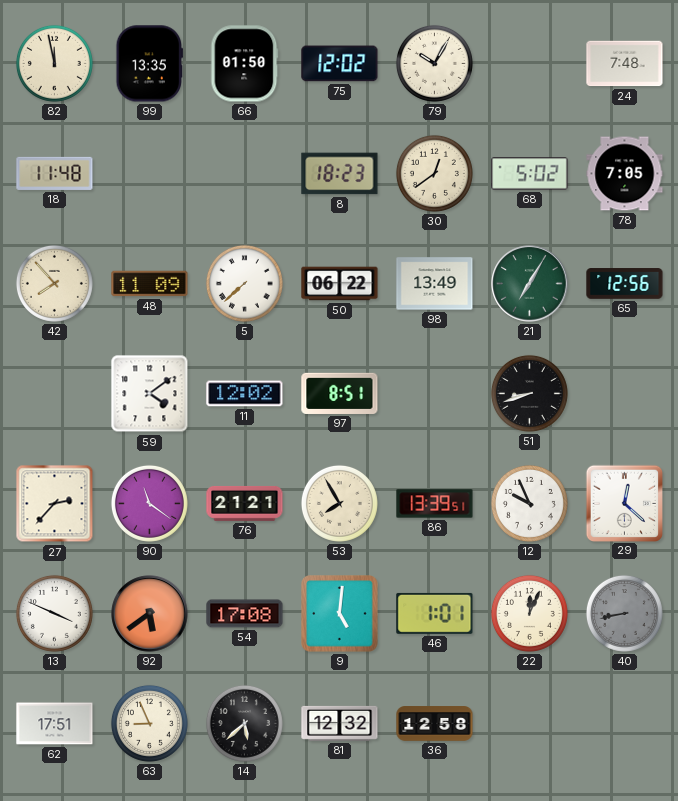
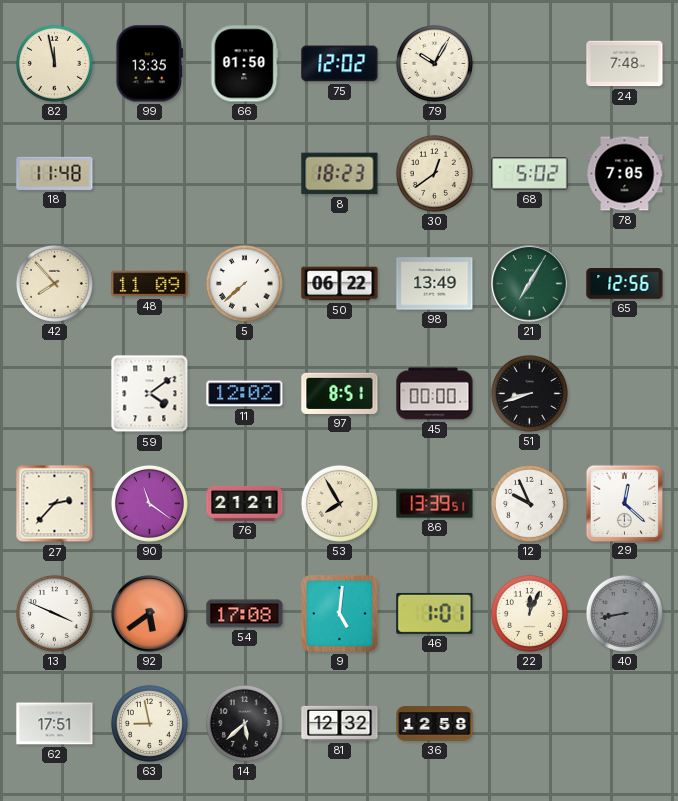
45: none -> 00:00 (435, 394)
63: 8:56 -> 8:58 (149, 723)
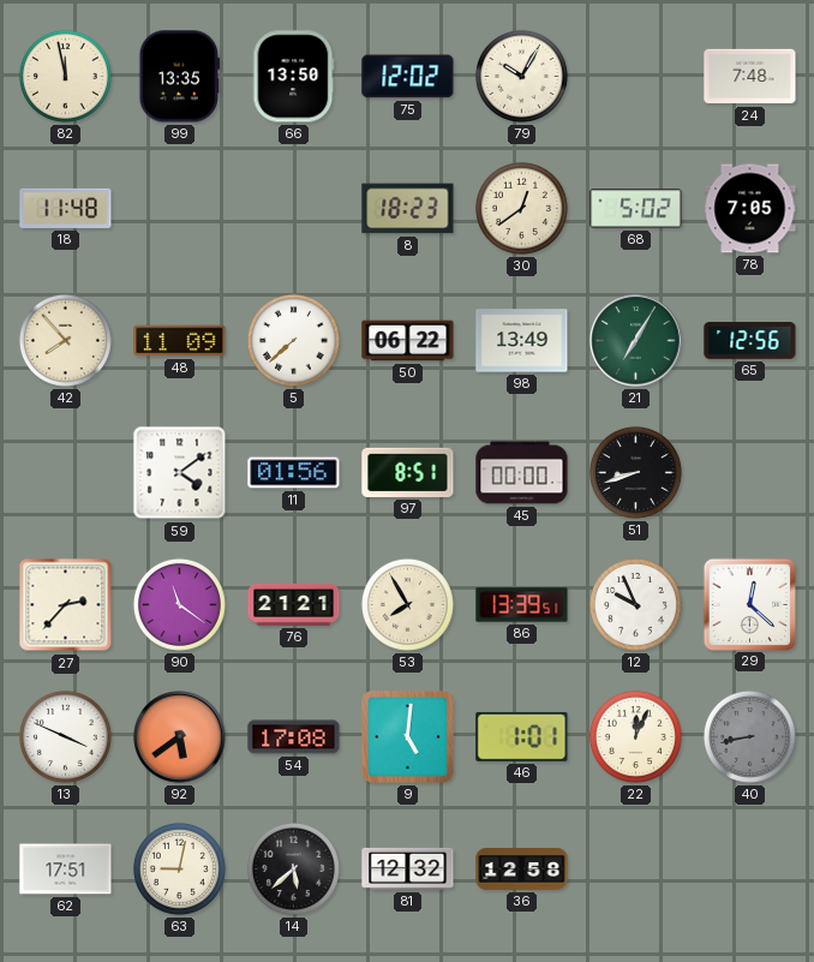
66: 01:50 -> 13:50 (294, 77)
11: 12:02 -> 01:56 (294, 473)
63: 8:58 -> 9:02 (179, 868)
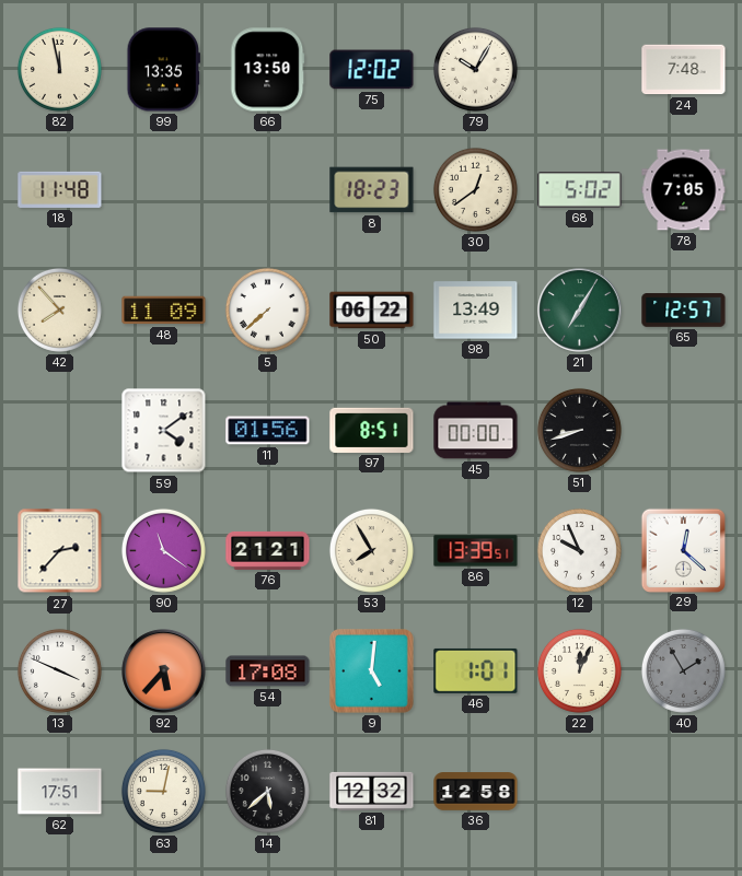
65: 12:56 -> 12:57 (684, 311)
92: 5:39 -> 5:37 (164, 671)
40: 8:43 -> 1:55 (683, 670)
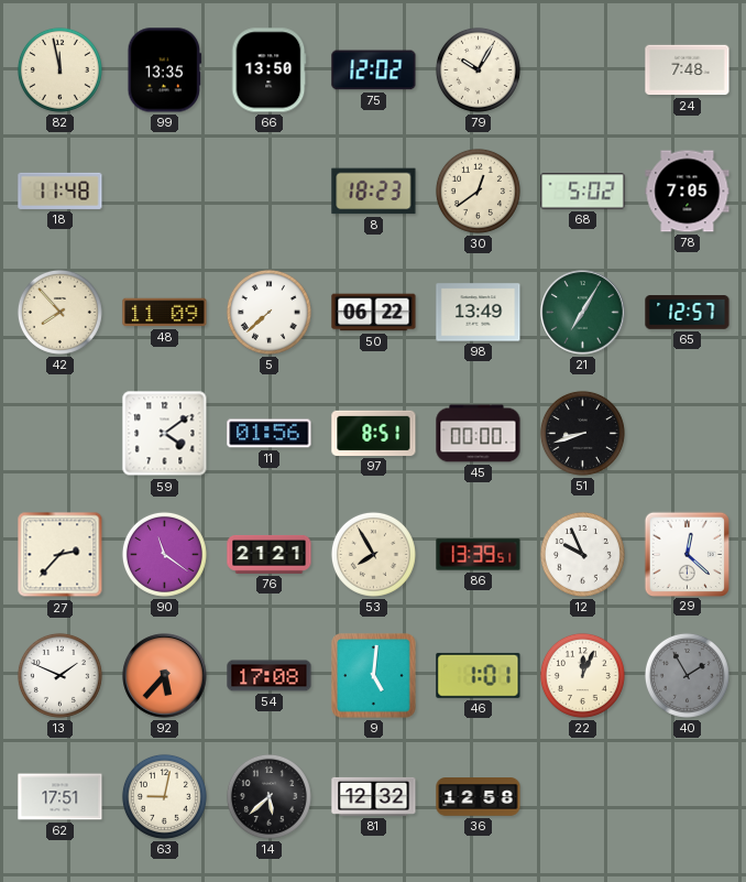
13: 3:49 -> 1:49 (59, 675)
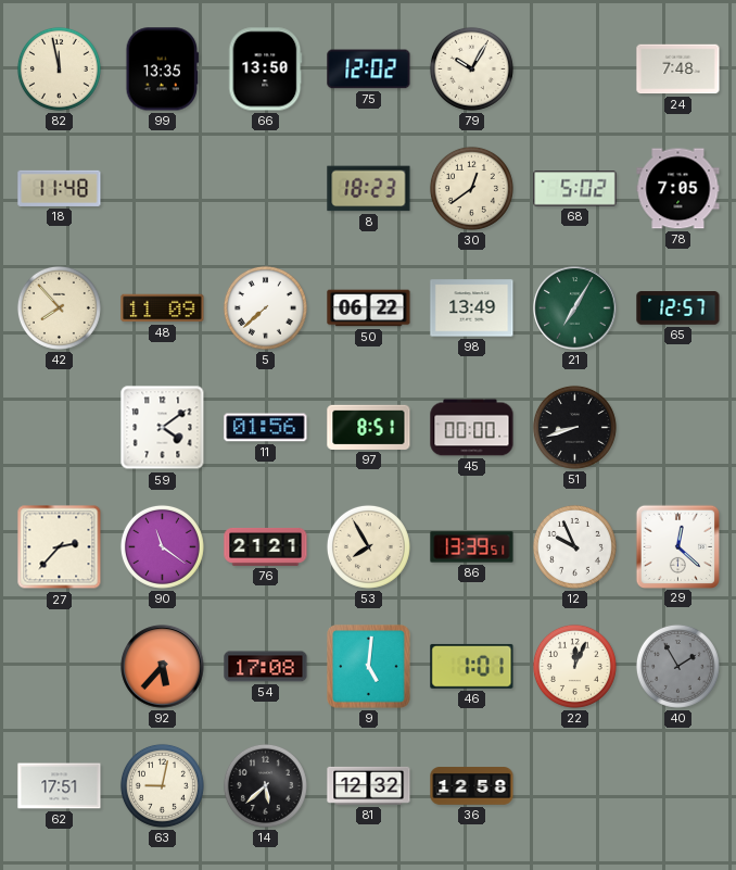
13: 1:49 -> none (59, 675)
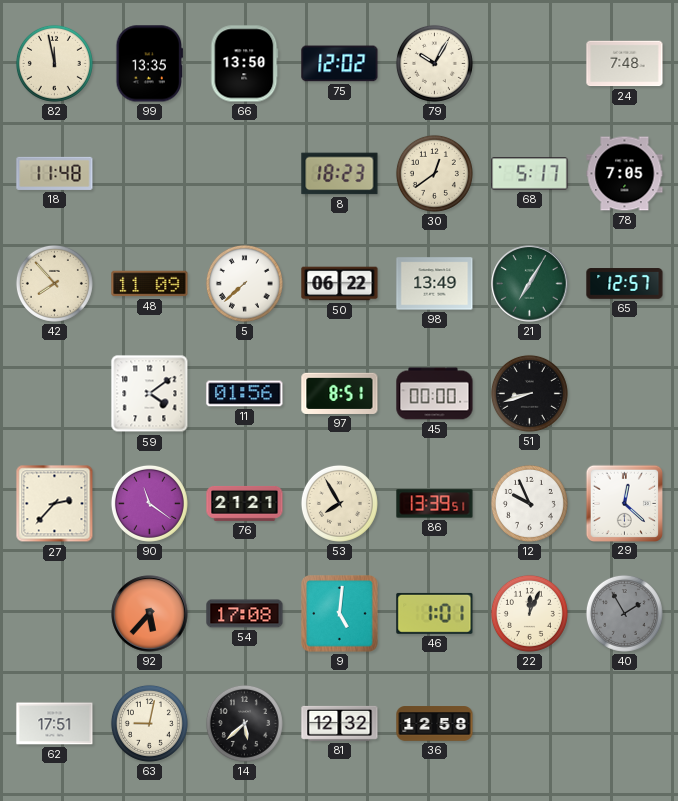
68: 5:02 -> 5:17 (530, 174)
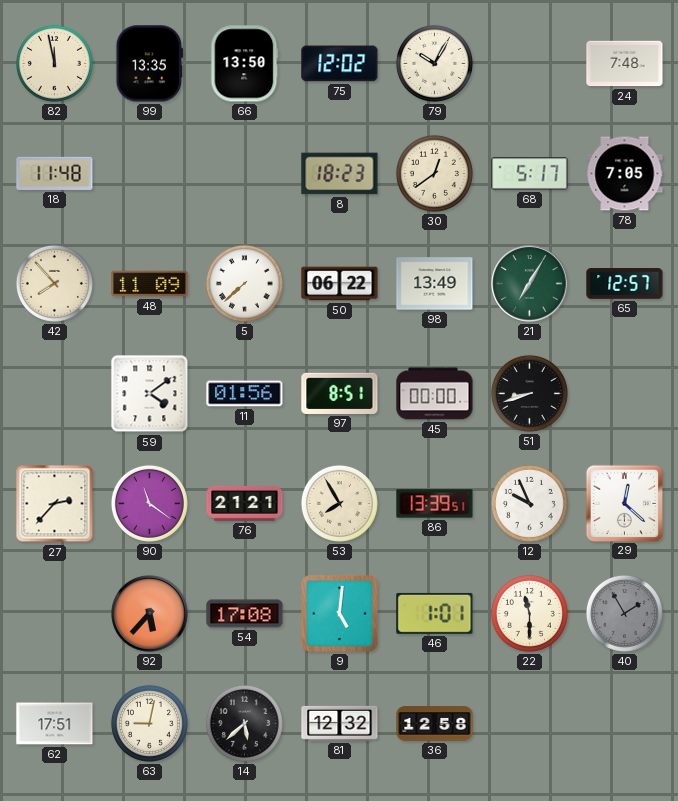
22: 12:04 -> 11:30 (529, 613)
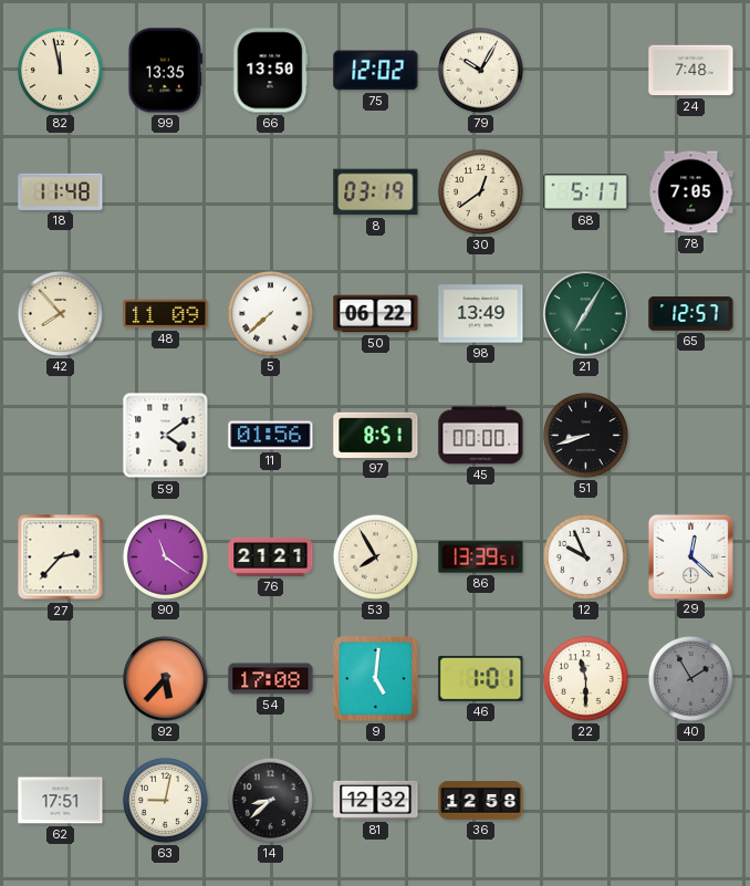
8: 18:23 -> 03:19 (376, 192)
14: 5:38 -> 8:38 (270, 800)
